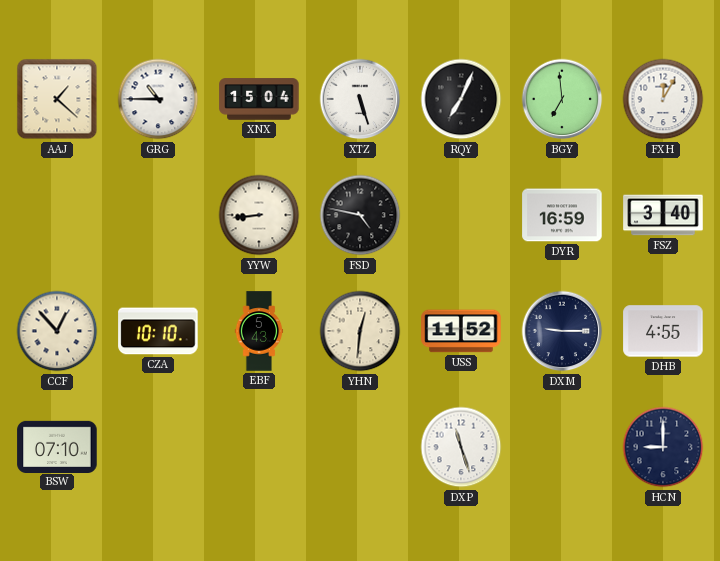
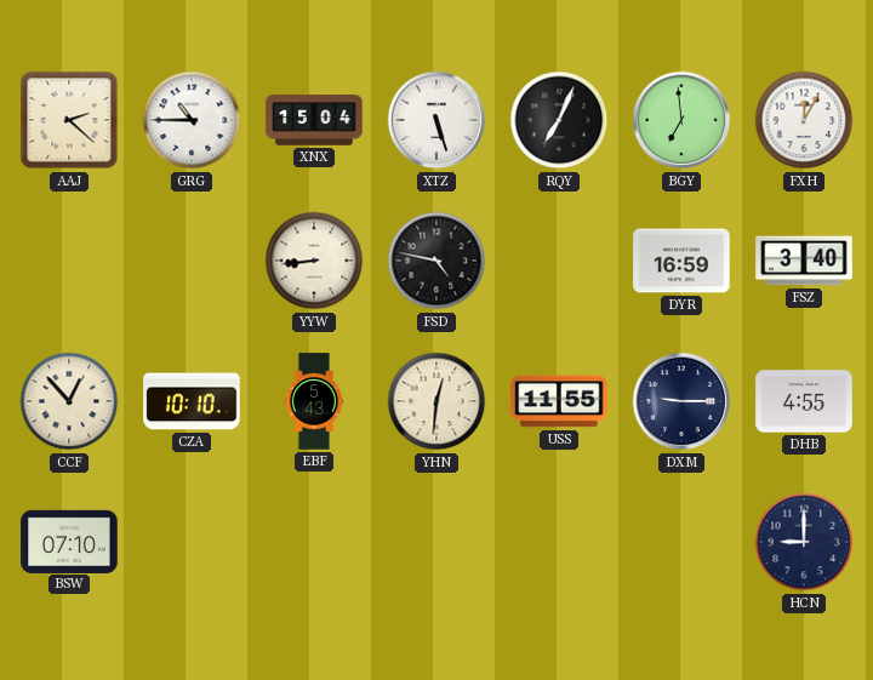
AAJ: 1:22 -> 2:22 (69, 120)
USS: 11:52 -> 11:55 (559, 401)
DXP: 11:27 -> none (461, 447)
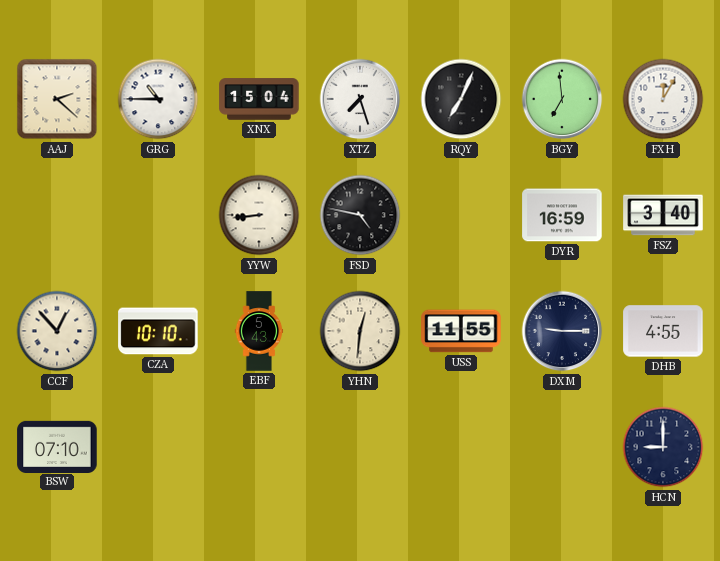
XTZ: 5:27 -> 7:27 (360, 99)
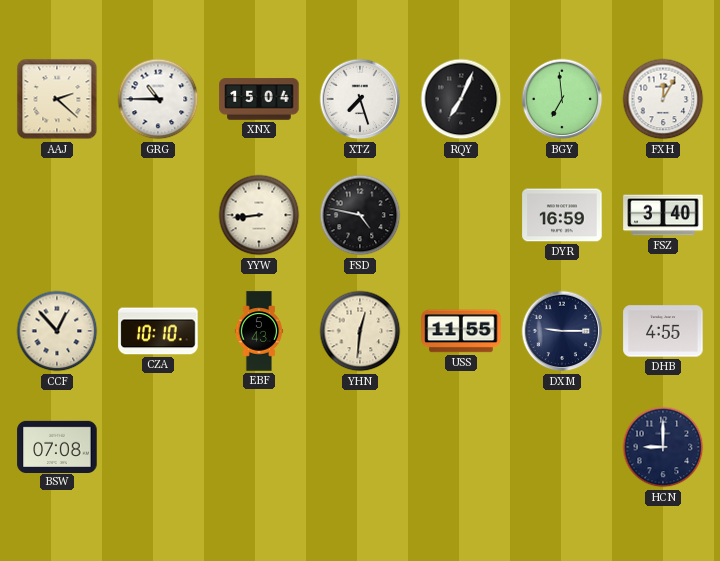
BSW: 07:10 -> 07:08 (57, 446)
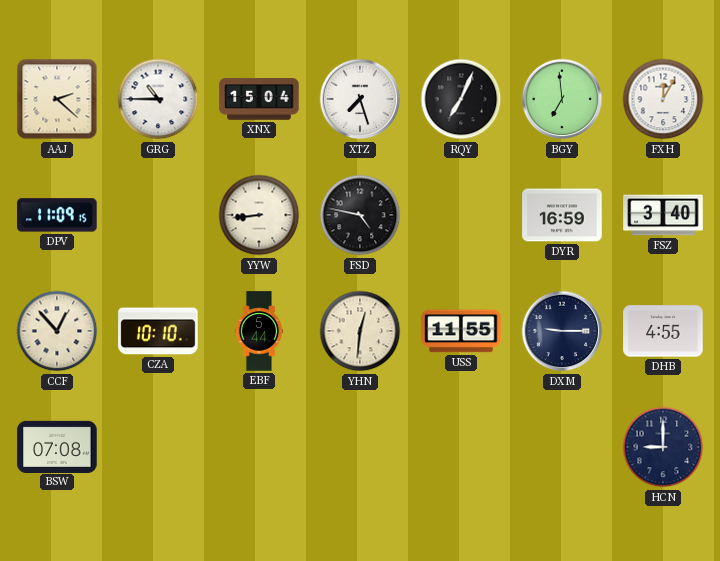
DPV: none -> 11:09 (57, 215)
EBF: 5:43 -> 5:44 (259, 331)
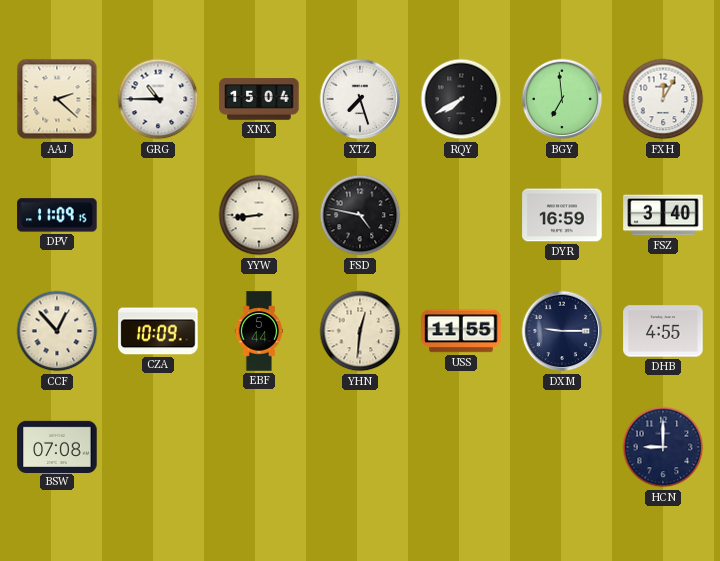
RQY: 7:04 -> 7:40 (461, 99)
CZA: 10:10 -> 10:09 (158, 331)
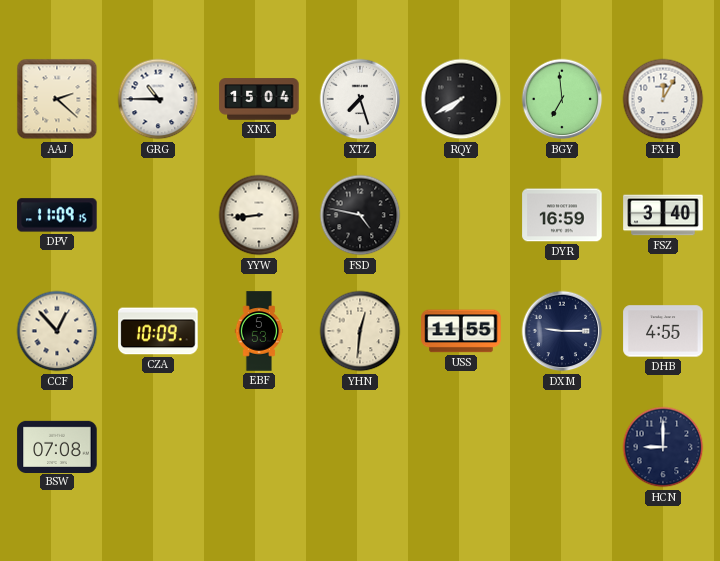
EBF: 5:44 -> 5:53 (259, 331)
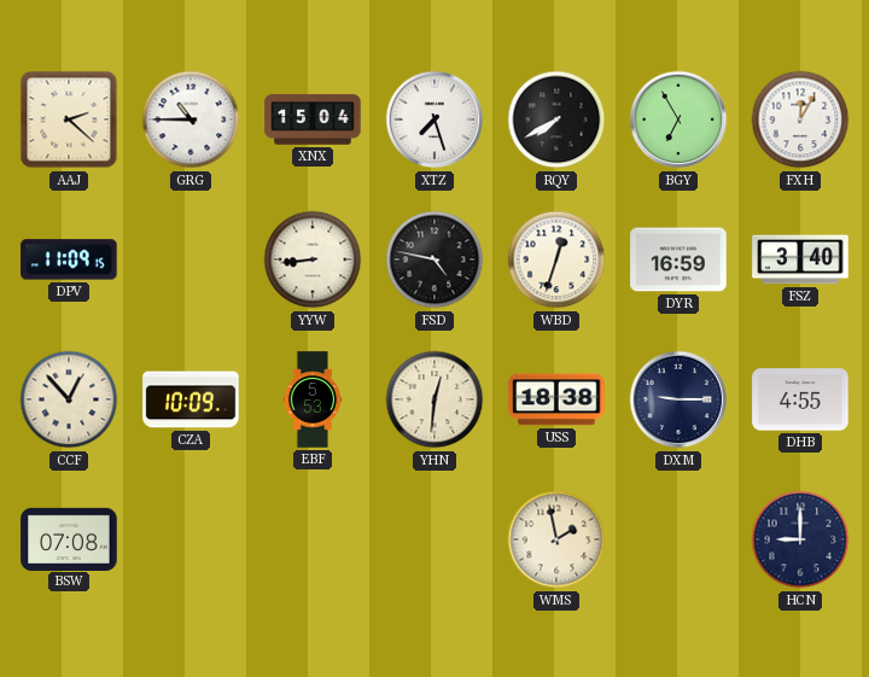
BGY: 6:59 -> 6:55 (678, 119)
WBD: none -> 12:33 (556, 259)
USS: 11:55 -> 18:38 (556, 399)
WMS: none -> 1:58 (556, 539)
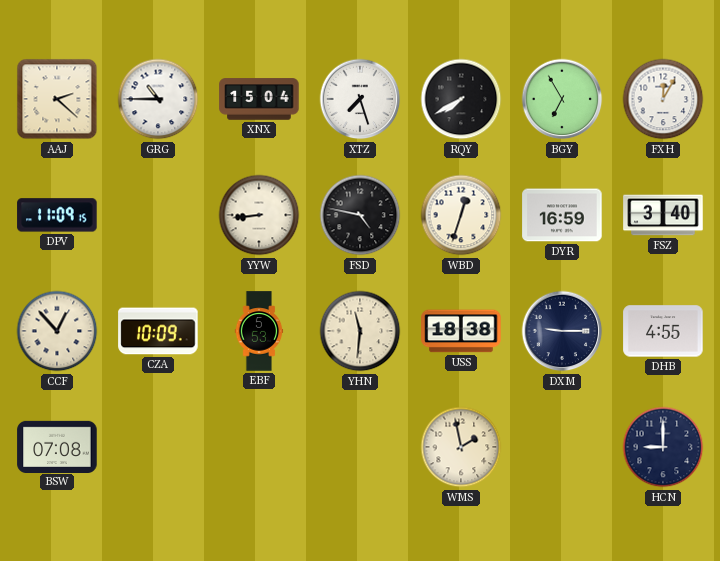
YHN: 12:31 -> 11:31 (360, 331)
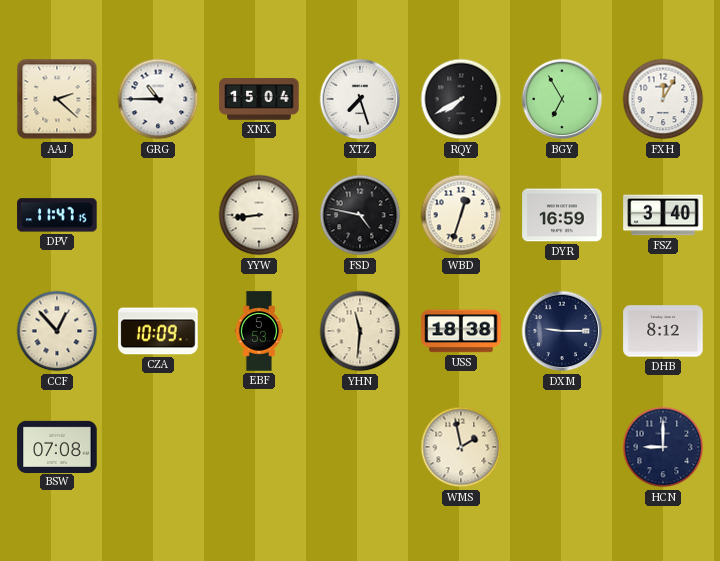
DPV: 11:09 -> 11:47 (57, 215)
DHB: 4:55 -> 8:12 (663, 331)
